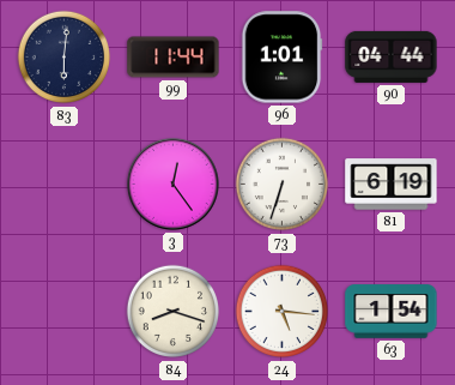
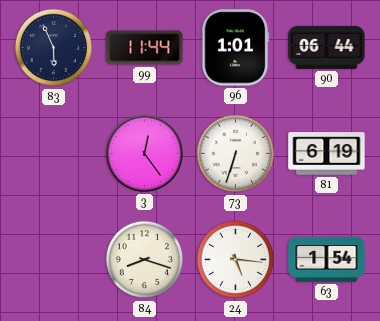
83: 6:01 -> 5:56 (54, 48)
90: 04:44 -> 06:44 (327, 47)
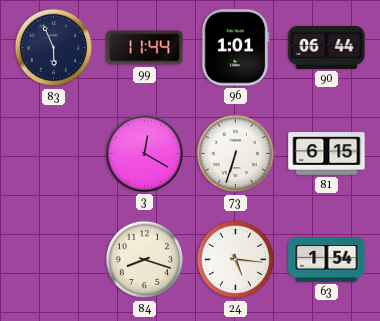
3: 12:24 -> 12:20 (144, 153)
81: 6:19 -> 6:15 (327, 154)
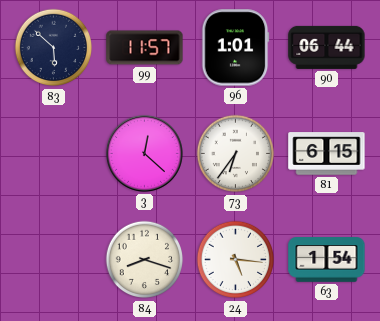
83: 5:56 -> 5:52 (54, 48)
99: 11:44 -> 11:57 (145, 48)
3: 12:20 -> 12:22 (144, 153)
73: 6:33 -> 6:36 (236, 154)
